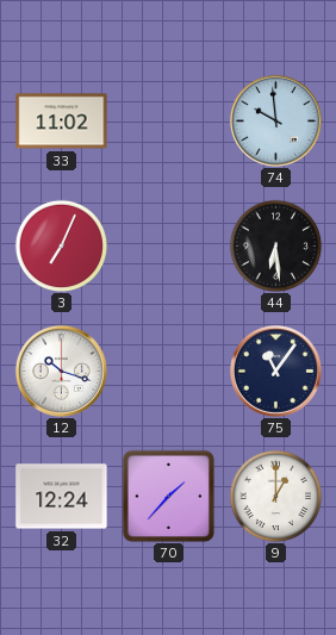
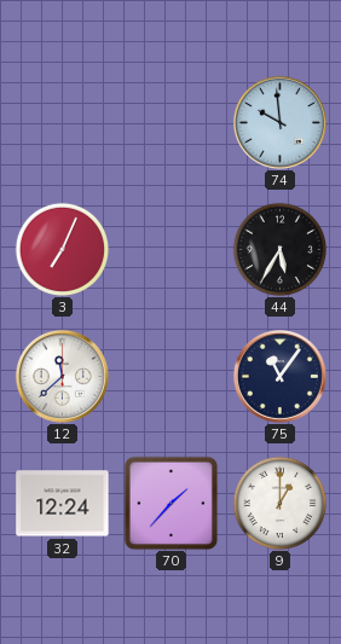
33: 11:02 -> none (62, 122)
44: 6:29 -> 5:35 (279, 249)
12: 10:18 -> 11:38 (62, 376)
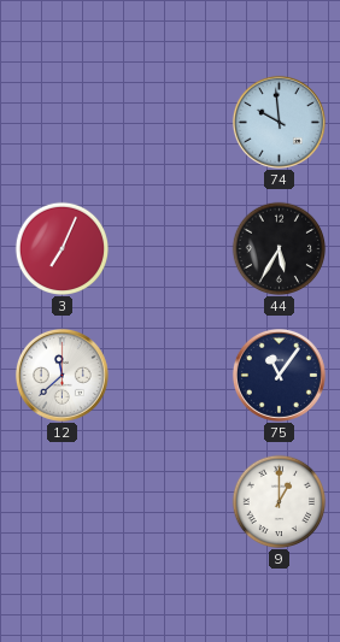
32: 12:24 -> none (63, 504)
70: 1:37 -> none (170, 503)
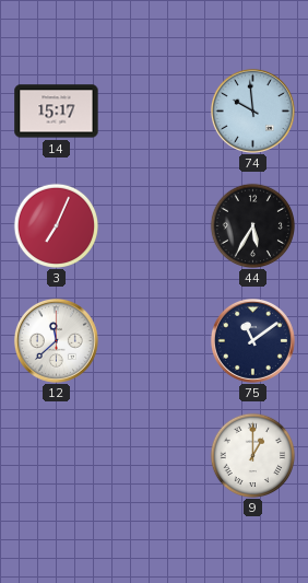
14: none -> 15:17 (57, 112)
75: 11:06 -> 11:09 (252, 340)
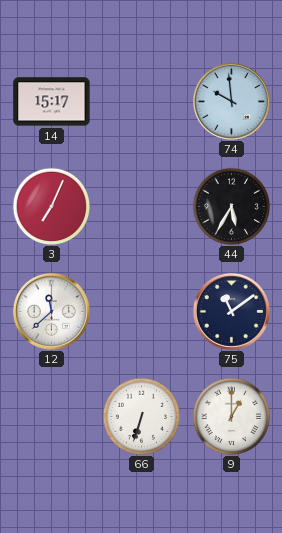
66: none -> 6:33 (141, 416)
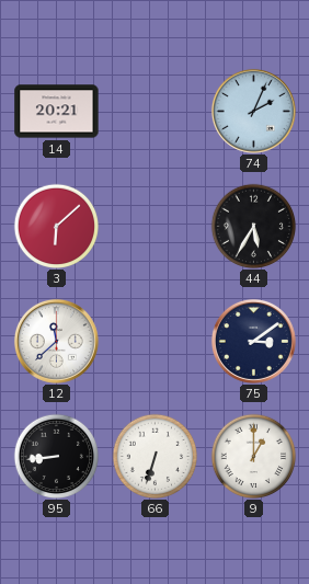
14: 15:17 -> 20:21 (57, 112)
74: 9:59 -> 2:04 (253, 111)
3: 7:04 -> 6:08 (56, 226)
75: 11:09 -> 3:09 (253, 341)
95: none -> 8:44 (56, 456)
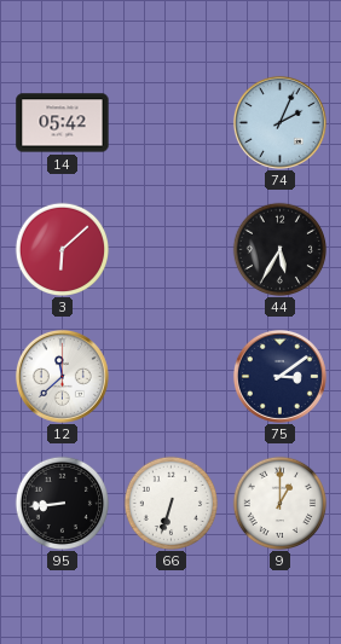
14: 20:21 -> 05:42 (63, 123)
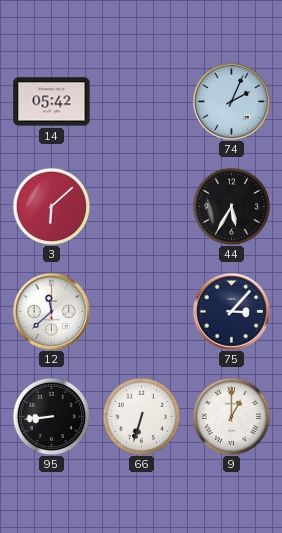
75: 3:09 -> 3:07 (231, 311)
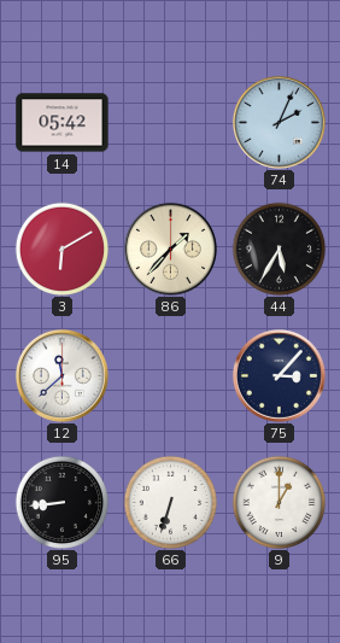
3: 6:08 -> 6:10 (61, 249)
86: none -> 1:37 (170, 249)
